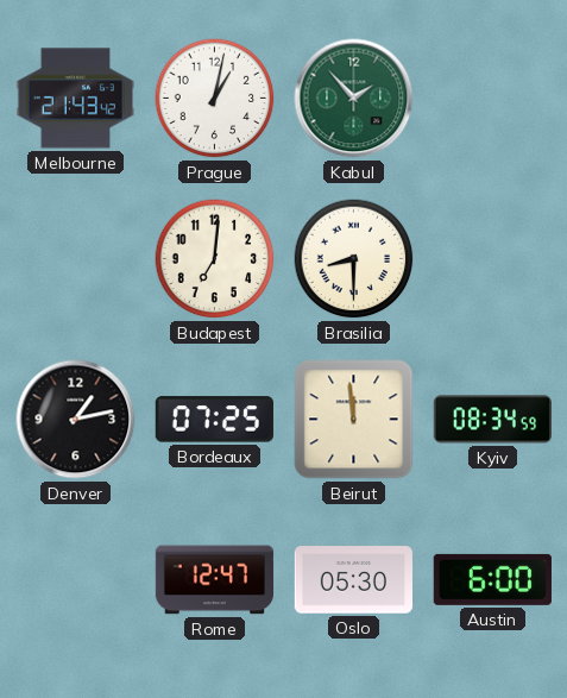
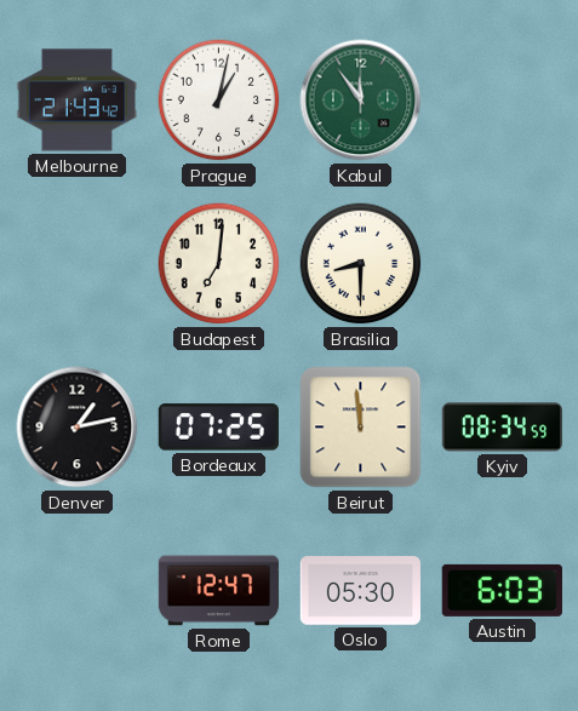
Kabul: 1:53 -> 11:54 (361, 101)
Austin: 6:00 -> 6:03 (502, 590)
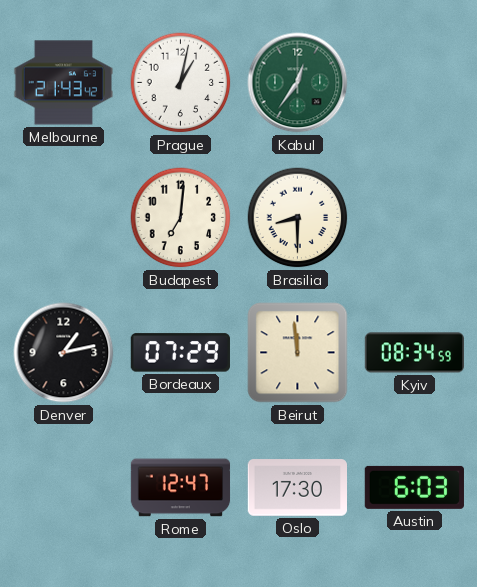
Kabul: 11:54 -> 12:36 (298, 83)
Bordeaux: 07:25 -> 07:29 (180, 353)
Oslo: 05:30 -> 17:30 (297, 488)
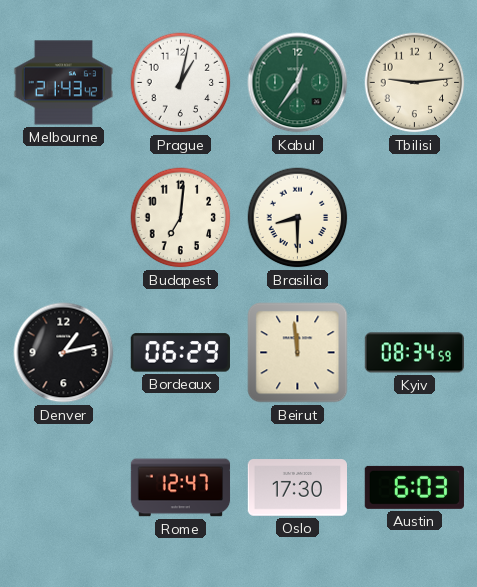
Tbilisi: none -> 9:14 (415, 83)
Bordeaux: 07:29 -> 06:29 (180, 353)
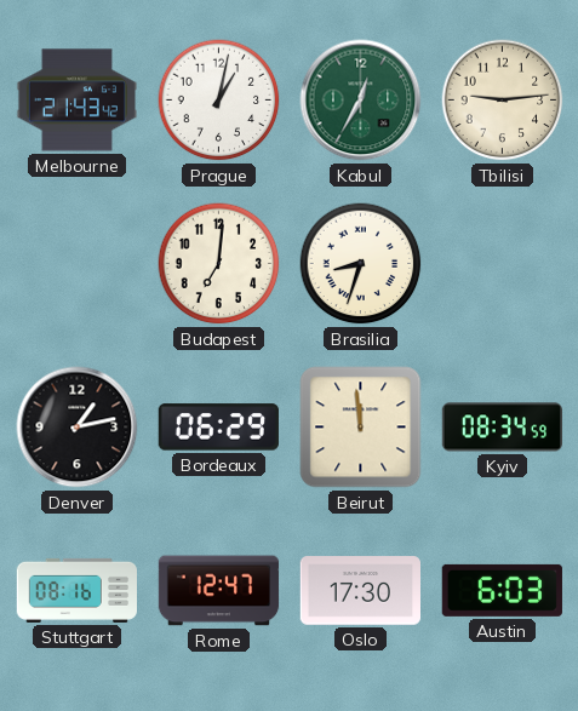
Kabul: 12:36 -> 12:35 (361, 101)
Brasilia: 8:30 -> 8:33 (361, 264)
Stuttgart: none -> 08:16 (76, 590)
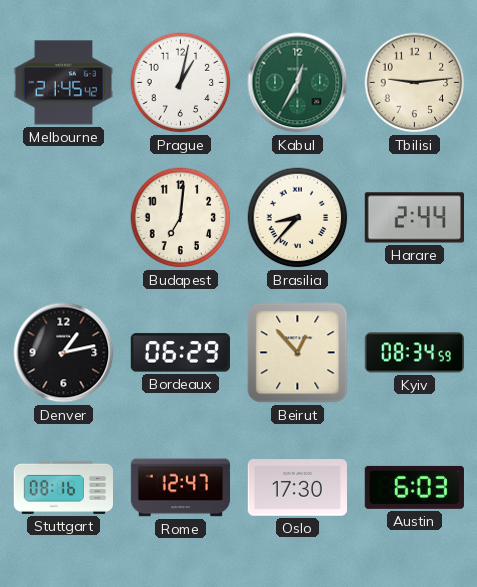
Melbourne: 21:43 -> 21:45 (63, 83)
Brasilia: 8:33 -> 8:37 (298, 218)
Harare: none -> 2:44 (414, 218)
Beirut: 11:59 -> 12:53 (298, 353)
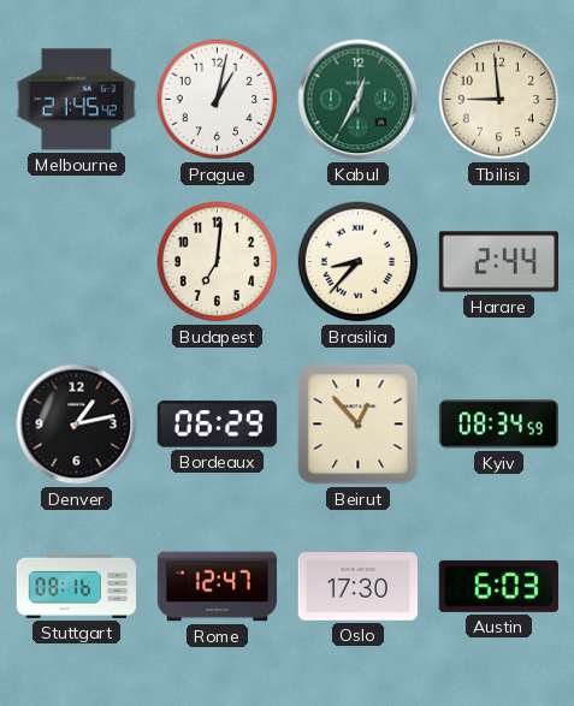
Tbilisi: 9:14 -> 8:59 (499, 100)
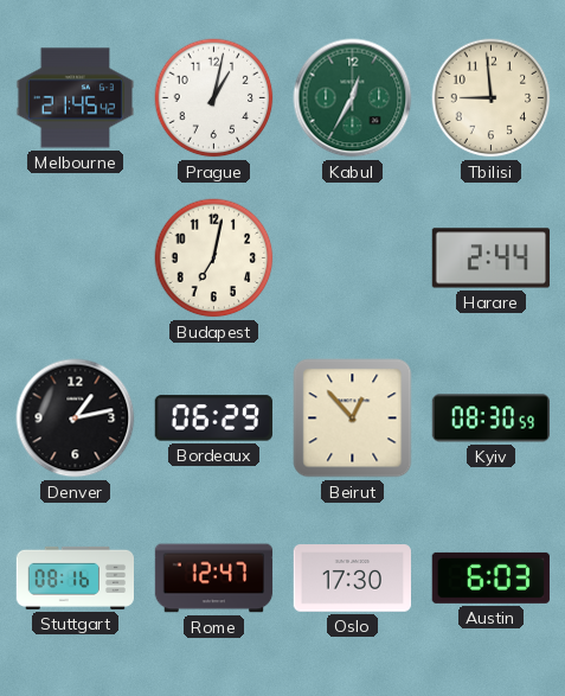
Budapest: 7:01 -> 7:02 (214, 258)
Brasilia: 8:37 -> none (359, 262)
Kyiv: 08:34 -> 08:30 (490, 419)
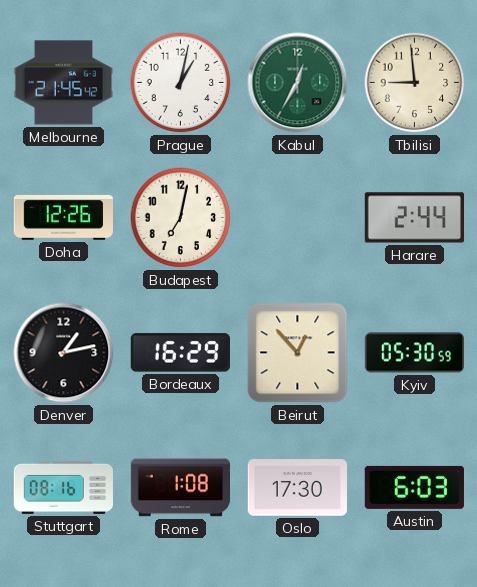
Doha: none -> 12:26 (63, 217)
Bordeaux: 06:29 -> 16:29 (180, 353)
Kyiv: 08:30 -> 05:30 (414, 353)
Rome: 12:47 -> 1:08 (181, 488)
